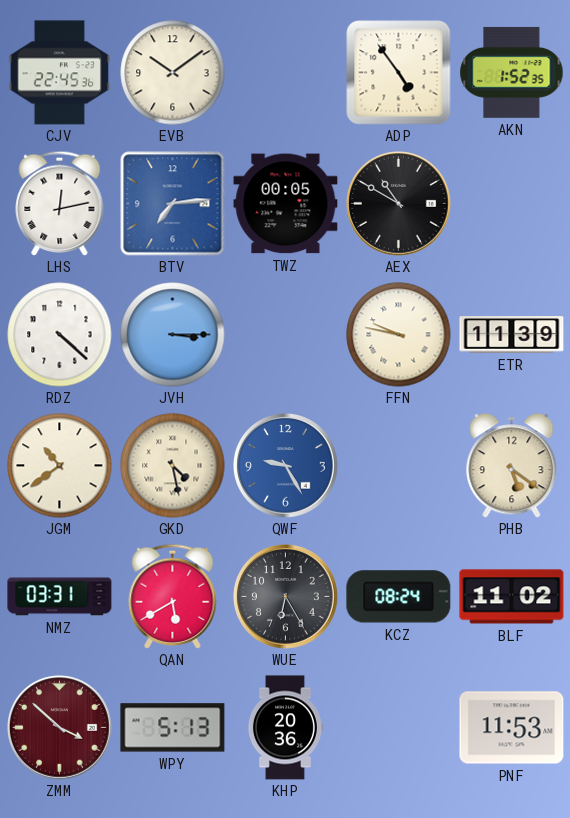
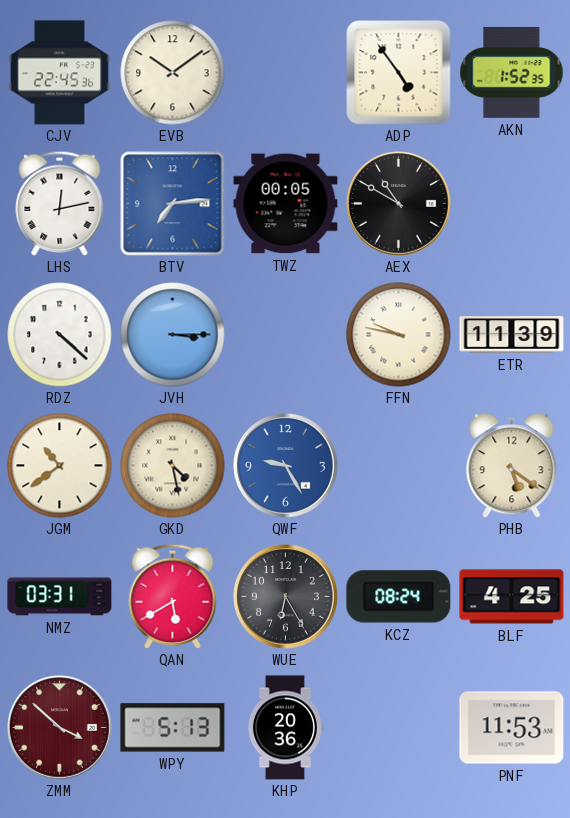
BLF: 11:02 -> 4:25 (512, 597)
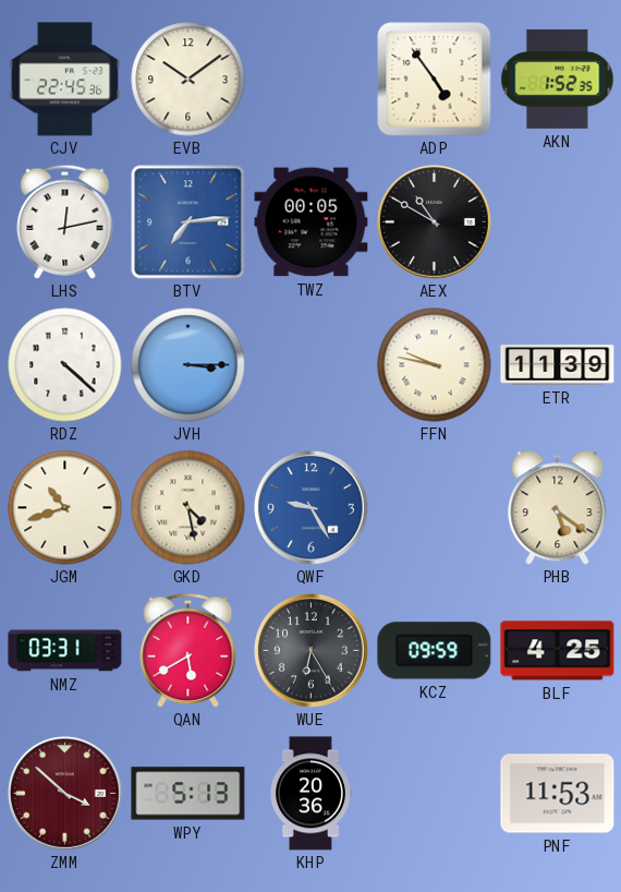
JGM: 10:39 -> 10:42 (65, 508)
KCZ: 08:24 -> 09:59 (435, 651)
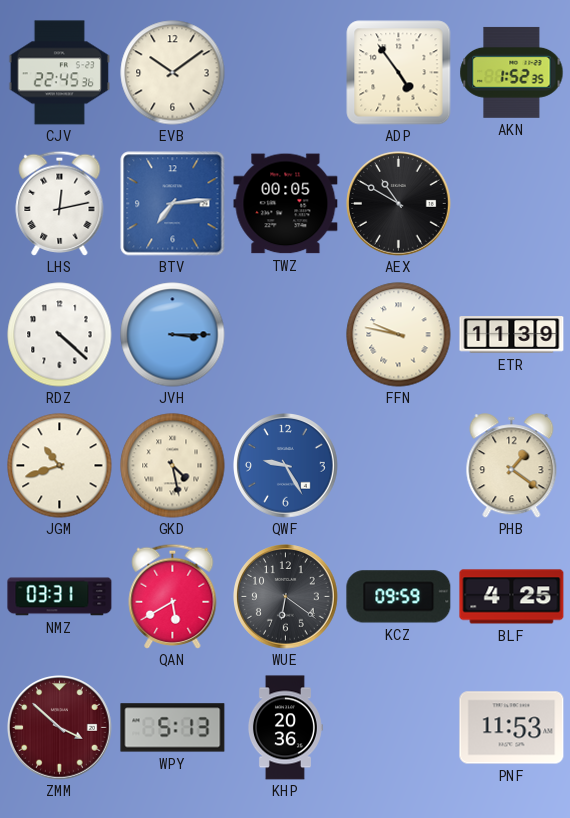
PHB: 5:21 -> 1:21 (512, 466)
WUE: 6:25 -> 6:21 (286, 597)
